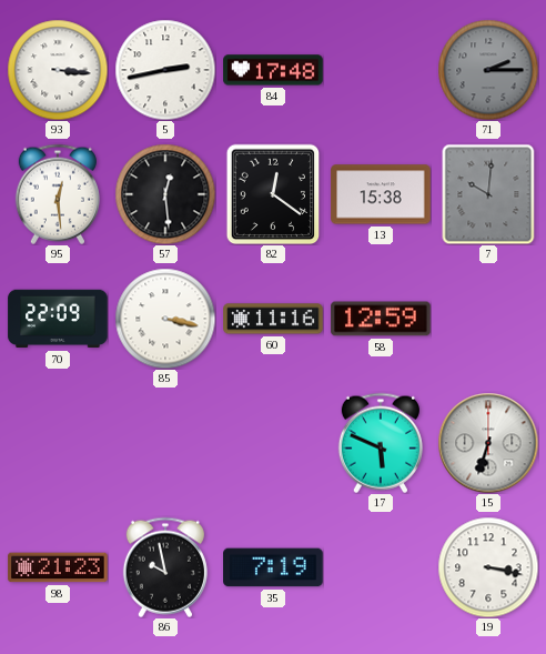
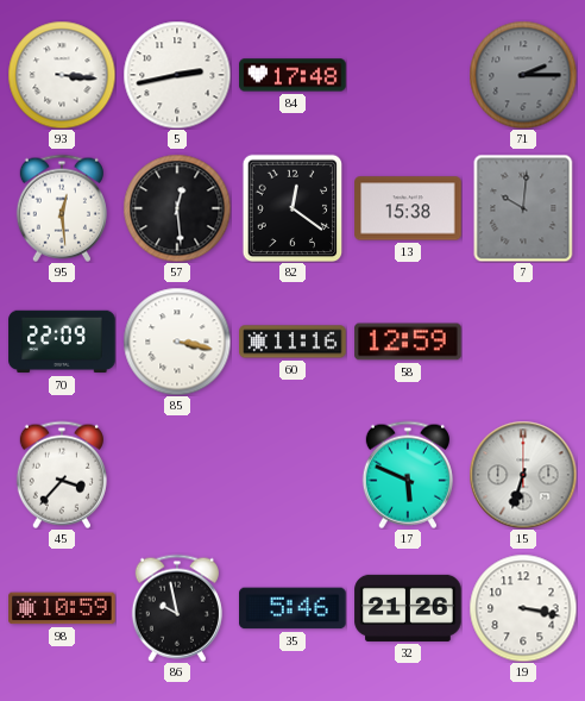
45: none -> 3:37 (62, 475)
98: 21:23 -> 10:59 (62, 608)
35: 7:19 -> 5:46 (292, 608)
32: none -> 21:26 (408, 608)
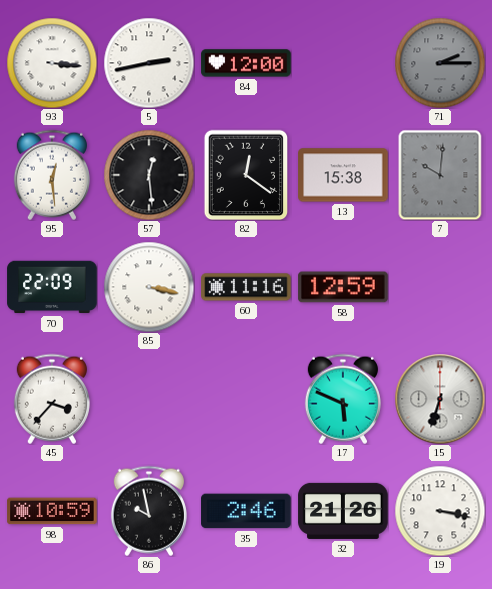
84: 17:48 -> 12:00 (246, 63)
35: 5:46 -> 2:46 (246, 511)
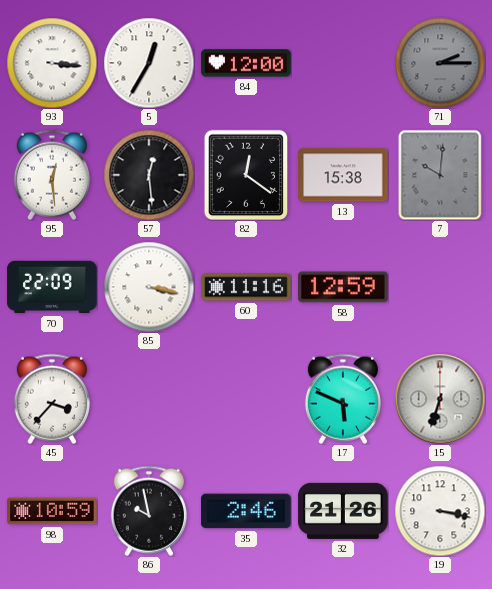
5: 2:43 -> 12:35 (149, 63)
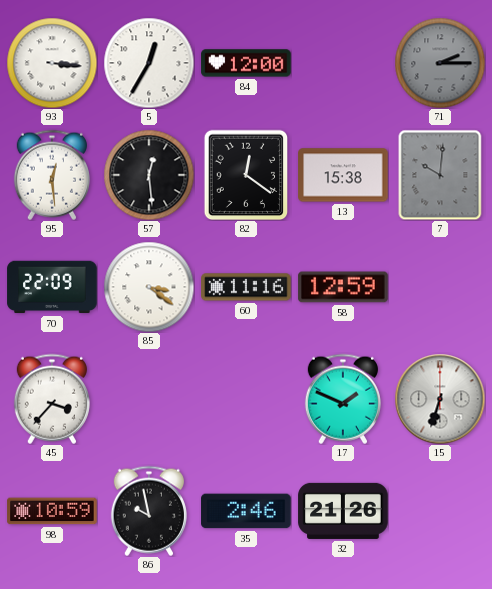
85: 3:17 -> 3:21 (149, 287)
17: 5:49 -> 1:49 (343, 399)
19: 3:17 -> none (440, 511)
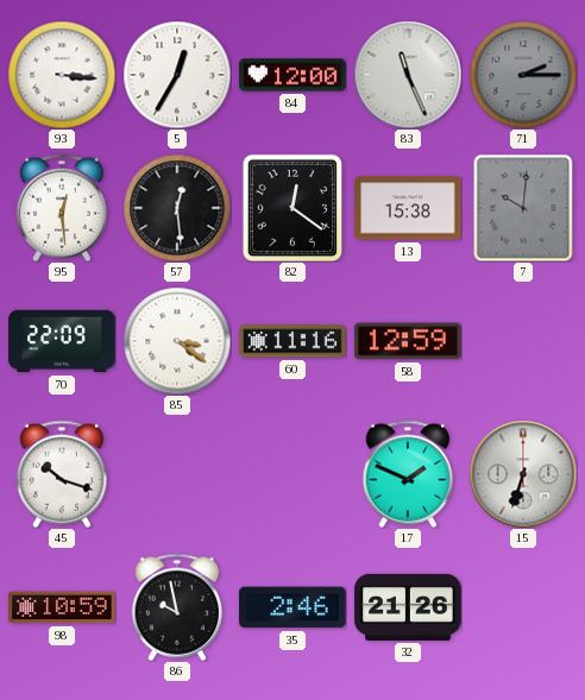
83: none -> 11:26 (408, 75)
45: 3:37 -> 10:18 (62, 474)
